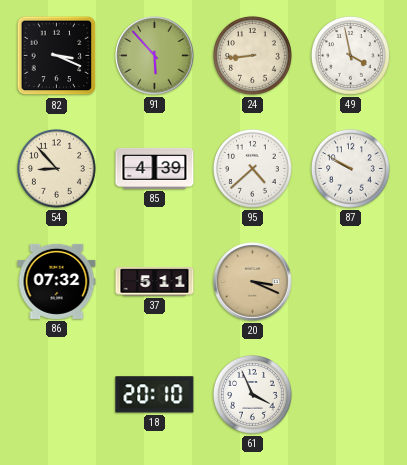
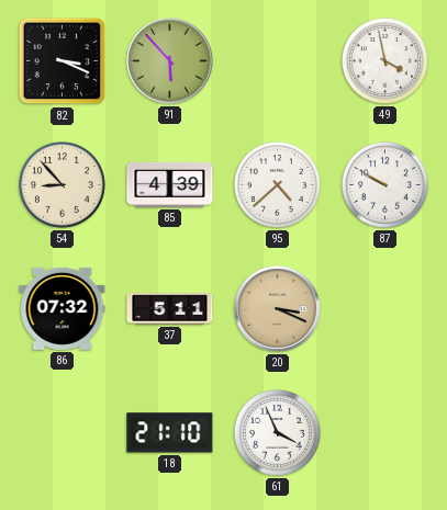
24: 8:44 -> none (252, 55)
18: 20:10 -> 21:10 (170, 433)
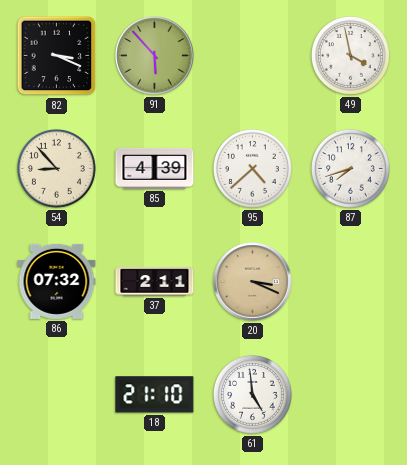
87: 9:50 -> 7:42 (350, 168)
37: 5:11 -> 2:11 (155, 282)
61: 3:56 -> 4:59 (252, 394)
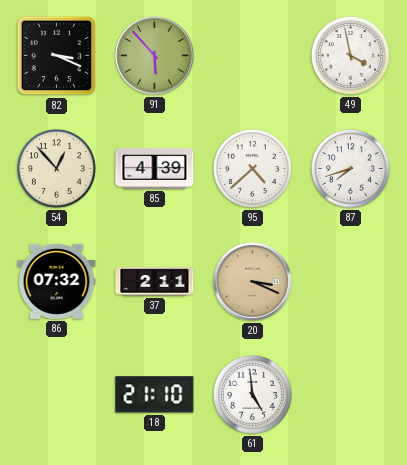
54: 8:53 -> 12:53 (56, 168)
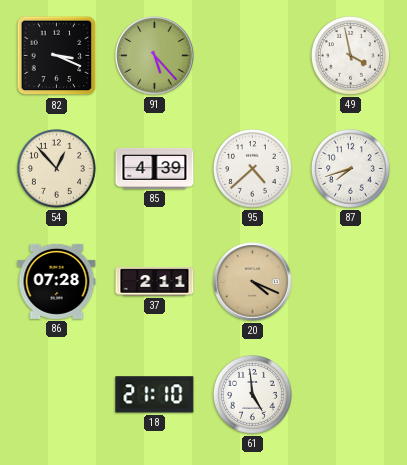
91: 5:53 -> 5:23 (155, 56)
86: 07:32 -> 07:28 (57, 281)
20: 3:19 -> 4:19 (253, 282)
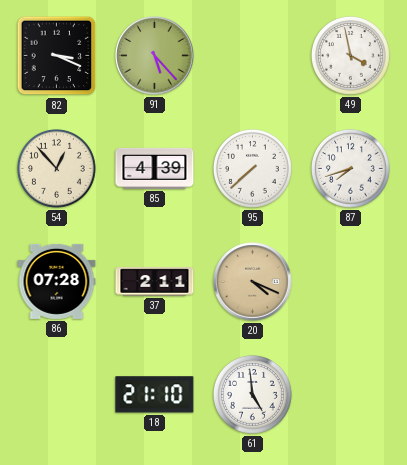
95: 4:38 -> 7:38 (252, 168)
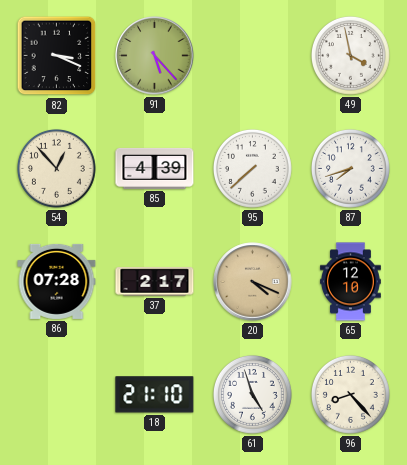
37: 2:11 -> 2:17 (155, 282)
65: none -> 12:10 (350, 282)
61: 4:59 -> 4:57 (252, 394)
96: none -> 8:23 (350, 394)
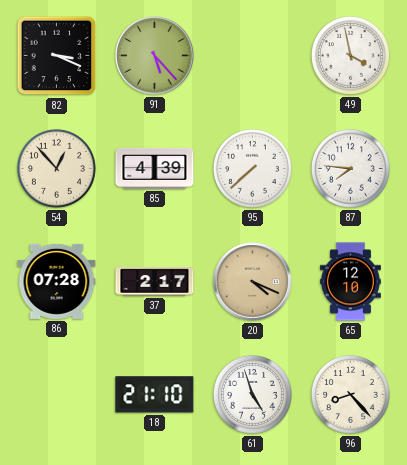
87: 7:42 -> 7:46 (350, 168)
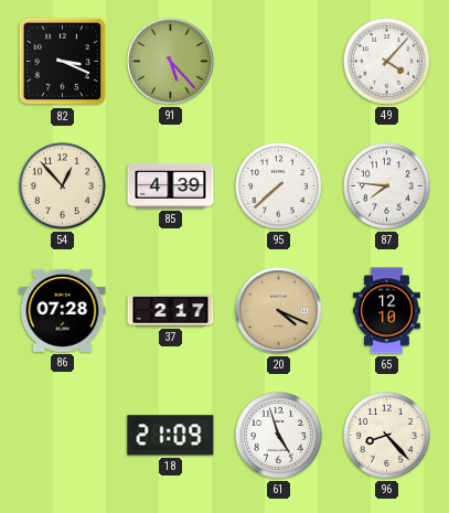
49: 3:58 -> 4:07 (386, 61)
18: 21:10 -> 21:09 (171, 436)
